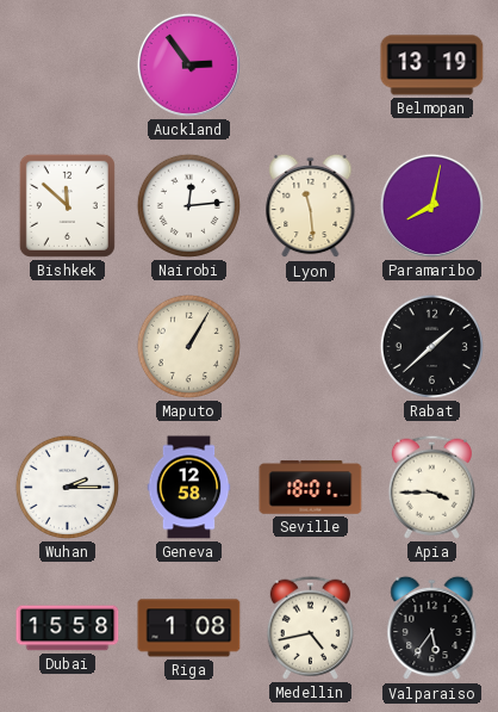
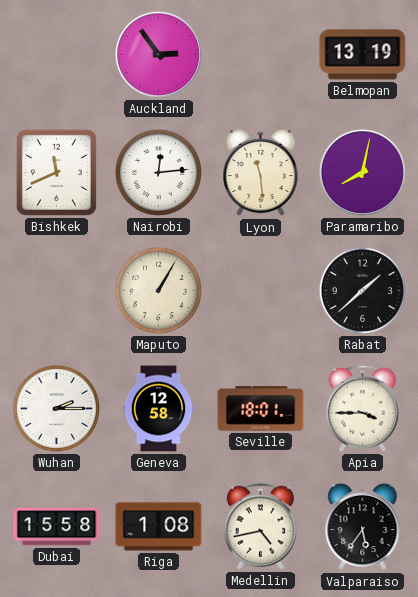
Bishkek: 11:52 -> 11:41 (56, 172)
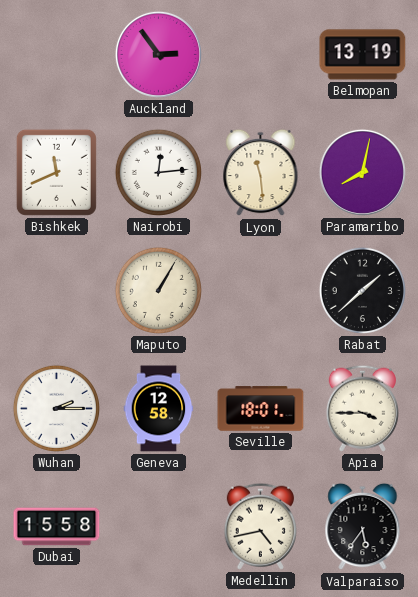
Riga: 1:08 -> none (159, 527)
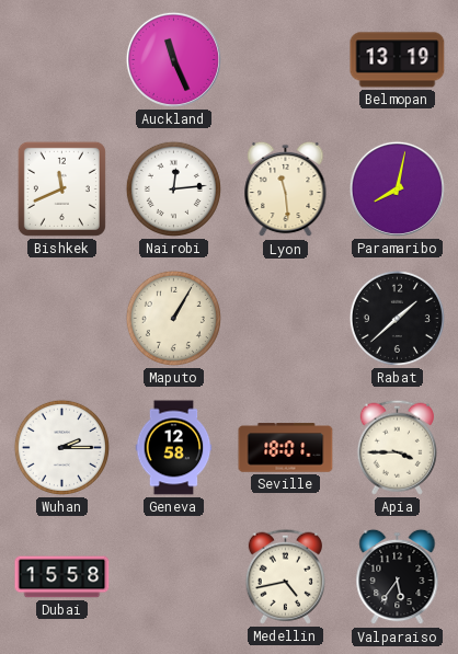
Auckland: 2:54 -> 11:26 (173, 59)
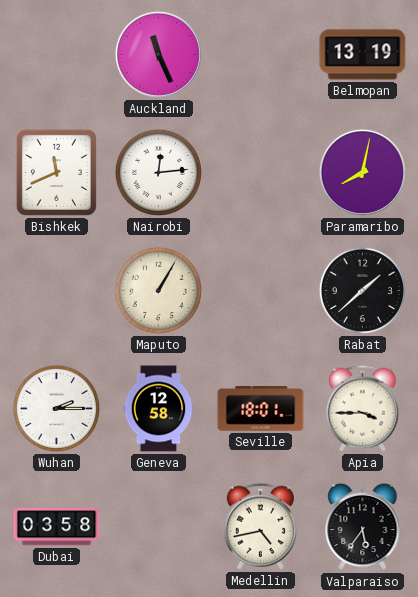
Lyon: 11:29 -> none (286, 190)
Dubai: 15:58 -> 03:58 (57, 527)
